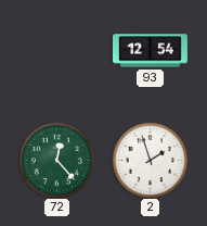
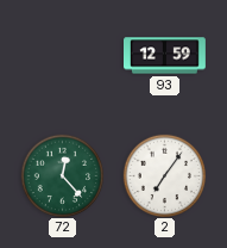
93: 12:54 -> 12:59 (165, 56)
2: 1:57 -> 7:06 (164, 175)
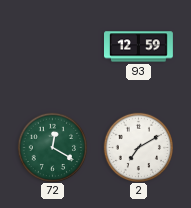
72: 12:23 -> 12:20 (52, 147)
2: 7:06 -> 7:10 (138, 147)
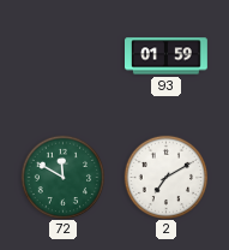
93: 12:59 -> 01:59 (167, 56)
72: 12:20 -> 11:50 (62, 177)
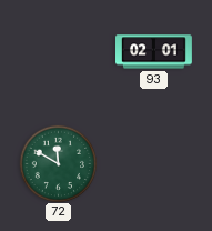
93: 01:59 -> 02:01 (154, 52)
2: 7:10 -> none (165, 177)
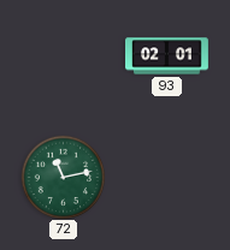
72: 11:50 -> 11:13 (63, 177)
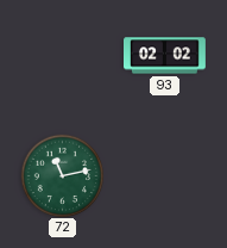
93: 02:01 -> 02:02 (165, 56)
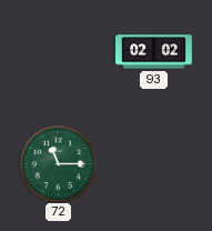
72: 11:13 -> 11:15 (58, 163)
